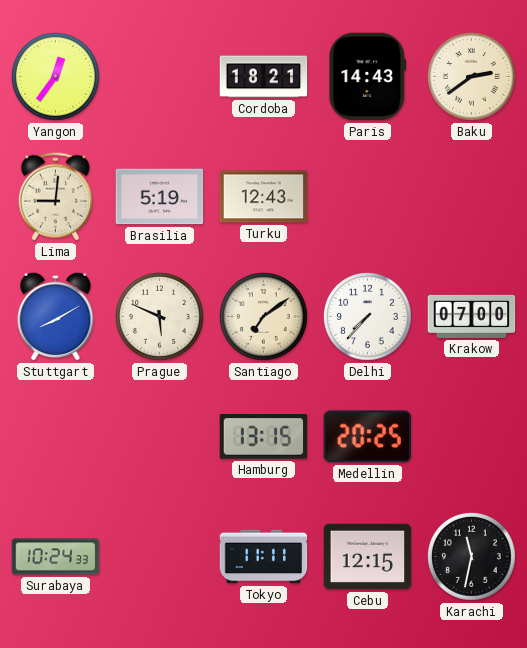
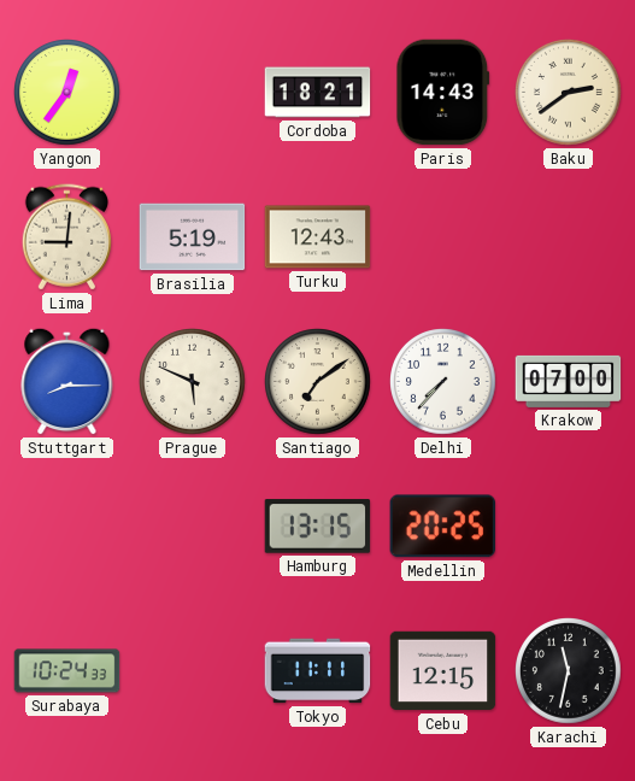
Stuttgart: 8:10 -> 8:15 (67, 381)
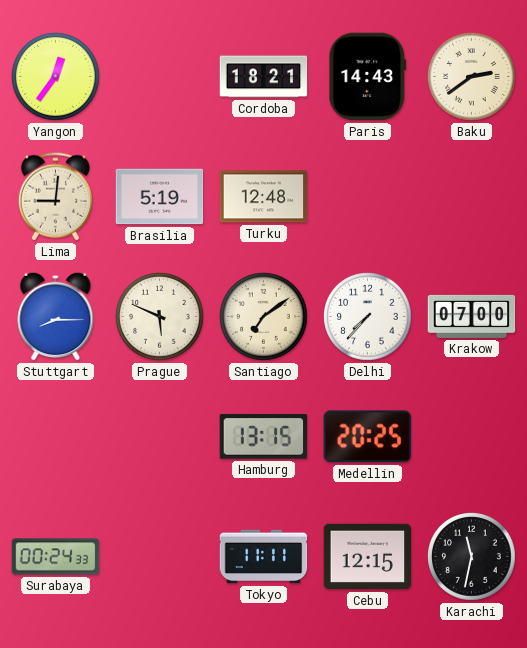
Turku: 12:43 -> 12:48 (264, 197)
Surabaya: 10:24 -> 00:24 (56, 557)
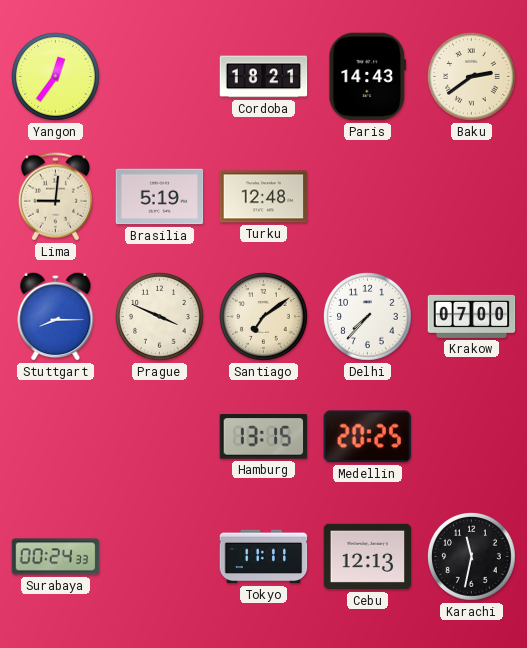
Prague: 5:49 -> 3:49 (160, 317)
Cebu: 12:15 -> 12:13 (368, 557)
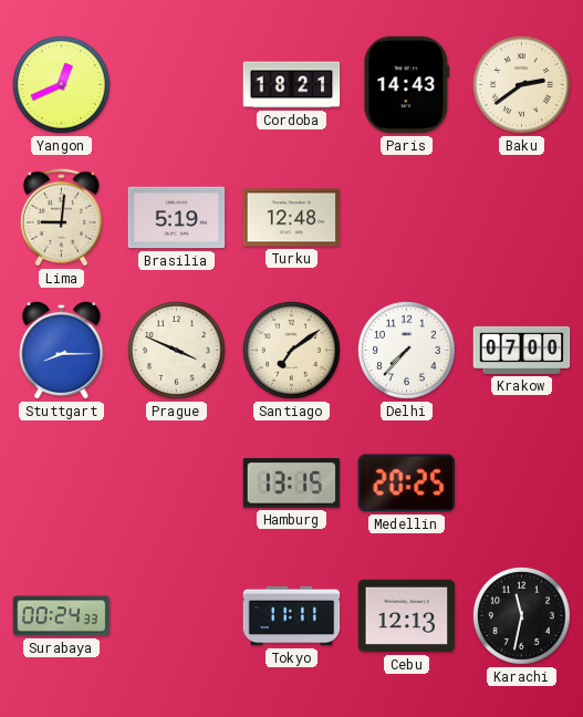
Yangon: 12:36 -> 12:41 (62, 85)
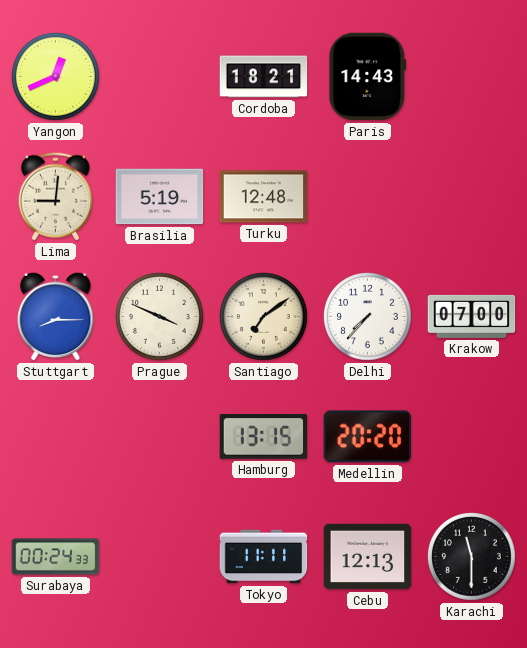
Baku: 2:39 -> none (522, 85)
Medellin: 20:25 -> 20:20 (367, 437)
Karachi: 11:32 -> 11:30 (472, 557)
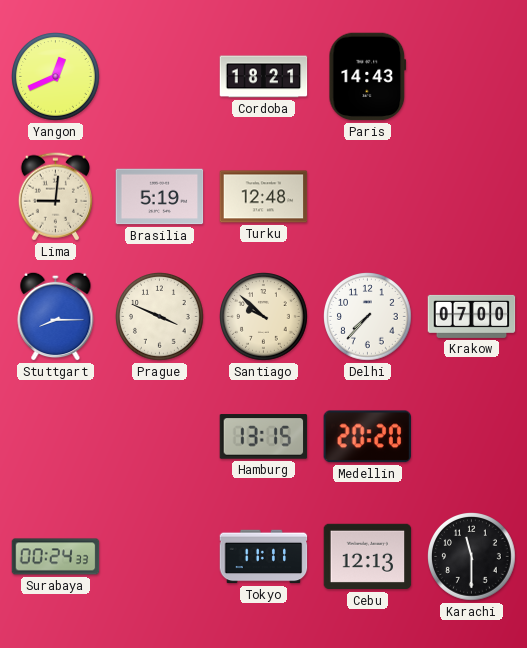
Santiago: 7:09 -> 9:52 (264, 317)
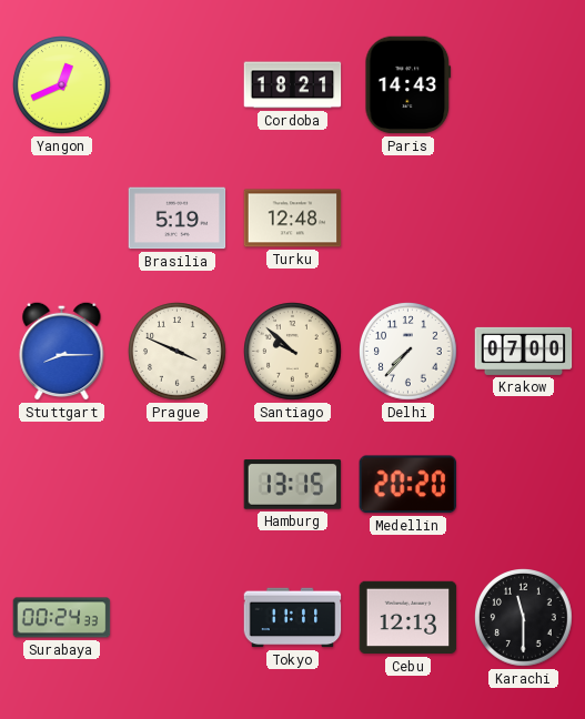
Lima: 9:01 -> none (55, 197)
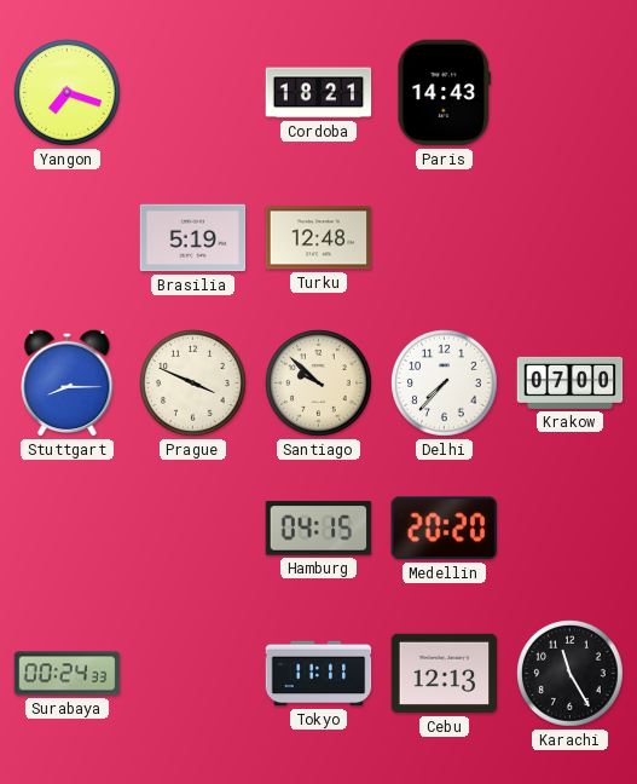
Yangon: 12:41 -> 7:18 (68, 93)
Hamburg: 13:15 -> 04:15 (319, 529)
Karachi: 11:30 -> 11:25 (571, 674)
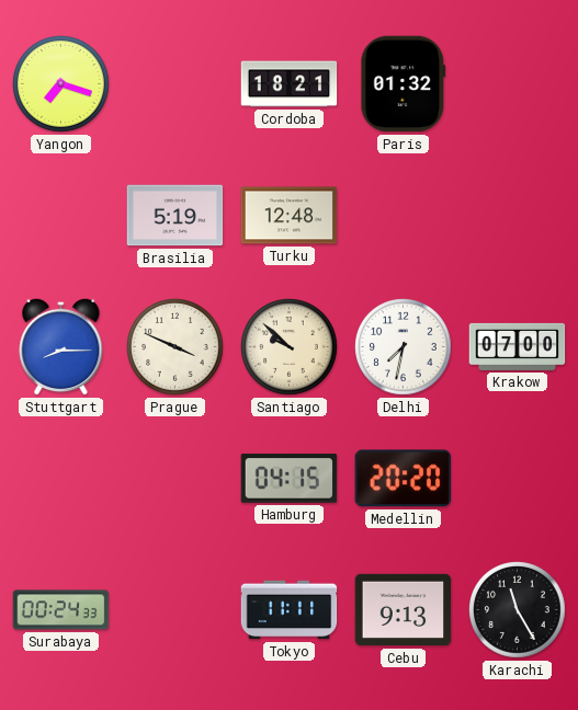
Paris: 14:43 -> 01:32 (404, 84)
Delhi: 7:37 -> 7:32 (404, 347)
Cebu: 12:13 -> 9:13 (404, 610)
